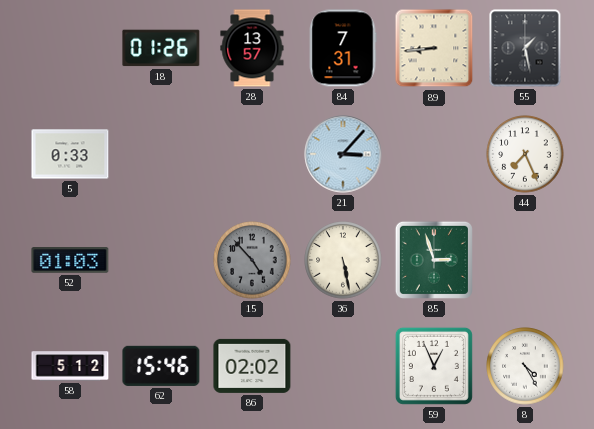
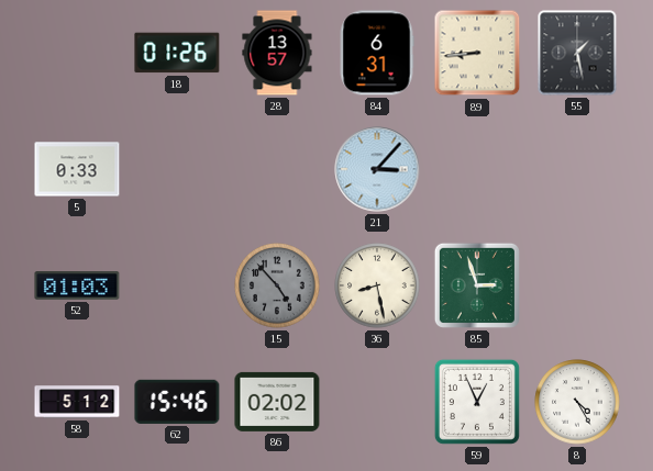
84: 7:31 -> 6:31 (377, 53)
44: 7:26 -> none (525, 154)
36: 5:28 -> 8:28 (377, 285)
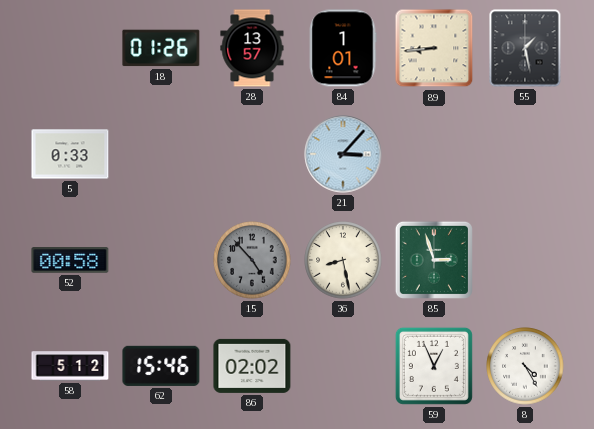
84: 6:31 -> 1:01 (343, 48)
52: 01:03 -> 00:58 (70, 260)
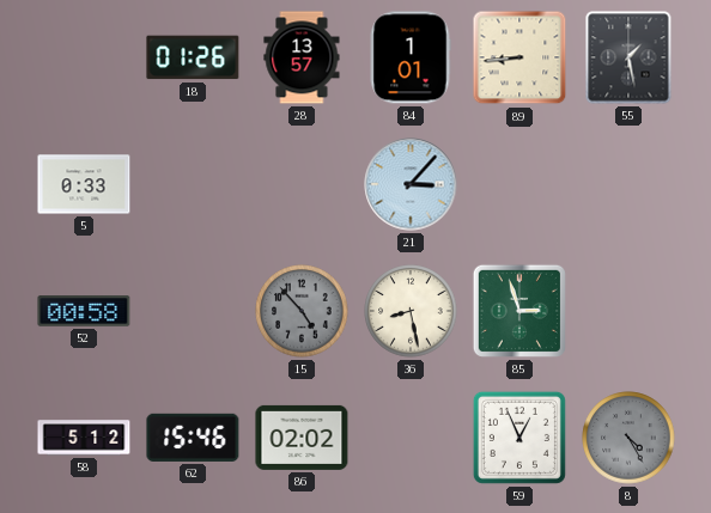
8 dial: white -> grey (628, 438)
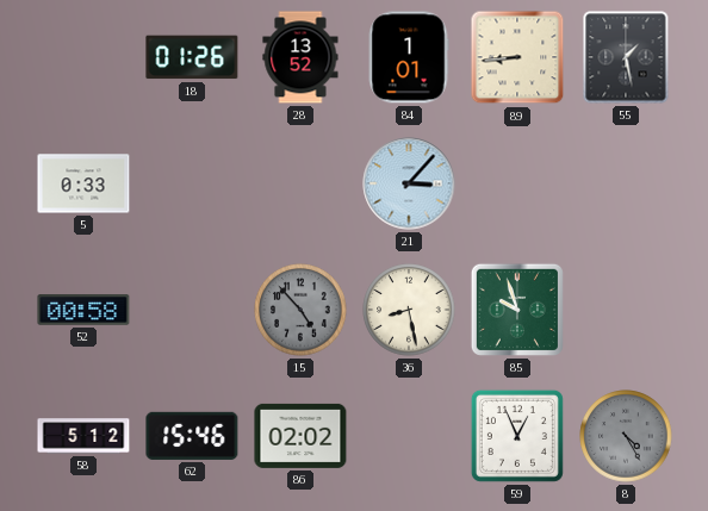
28: 13:57 -> 13:52 (300, 57)
85: 2:57 -> 9:57 (517, 310)
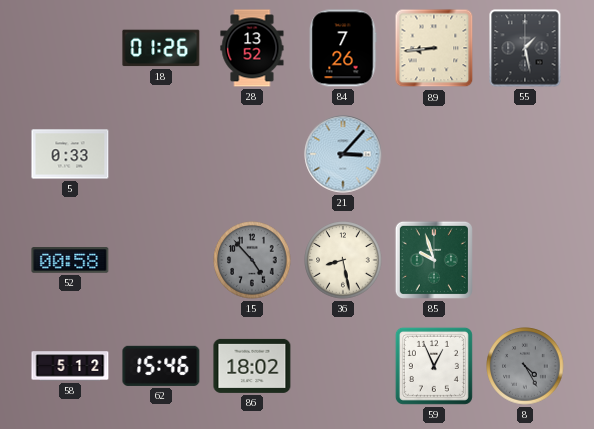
84: 1:01 -> 7:26 (343, 48)
86: 02:02 -> 18:02 (252, 366)
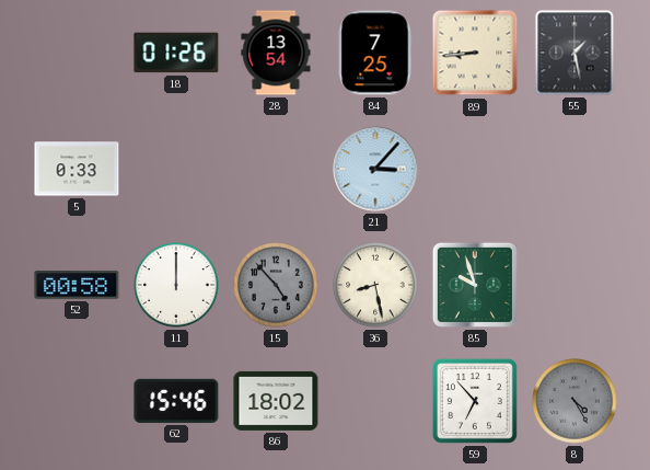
28: 13:52 -> 13:54 (276, 53)
84: 7:26 -> 7:25 (375, 53)
11: none -> 12:00 (176, 285)
58: 5:12 -> none (70, 366)
59: 12:56 -> 6:53 (475, 401)
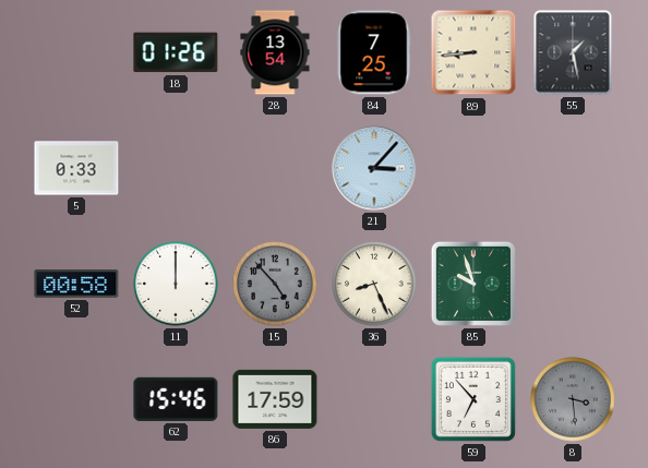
36: 8:28 -> 8:26 (374, 284)
86: 18:02 -> 17:59 (275, 399)
8: 4:25 -> 3:29 (573, 399)
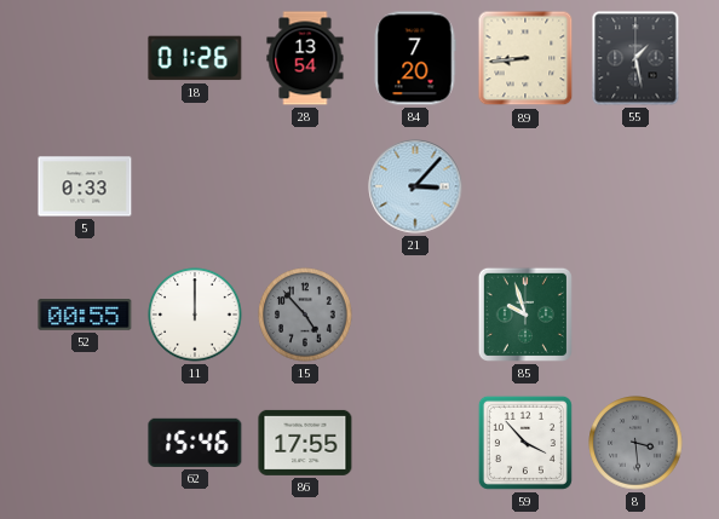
84: 7:25 -> 7:20 (415, 58)
52: 00:58 -> 00:55 (85, 315)
36: 8:26 -> none (374, 284)
86: 17:59 -> 17:55 (305, 443)
59: 6:53 -> 3:53 (525, 443)
